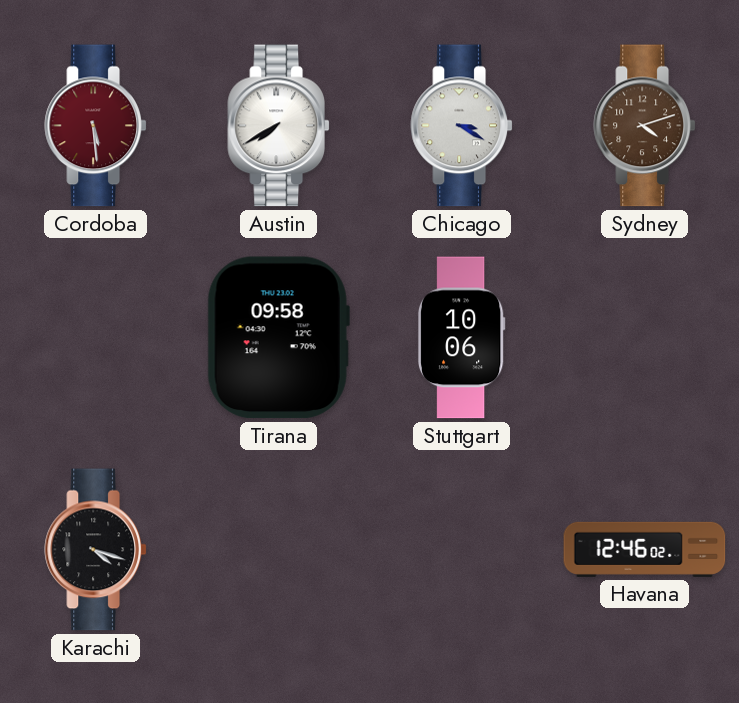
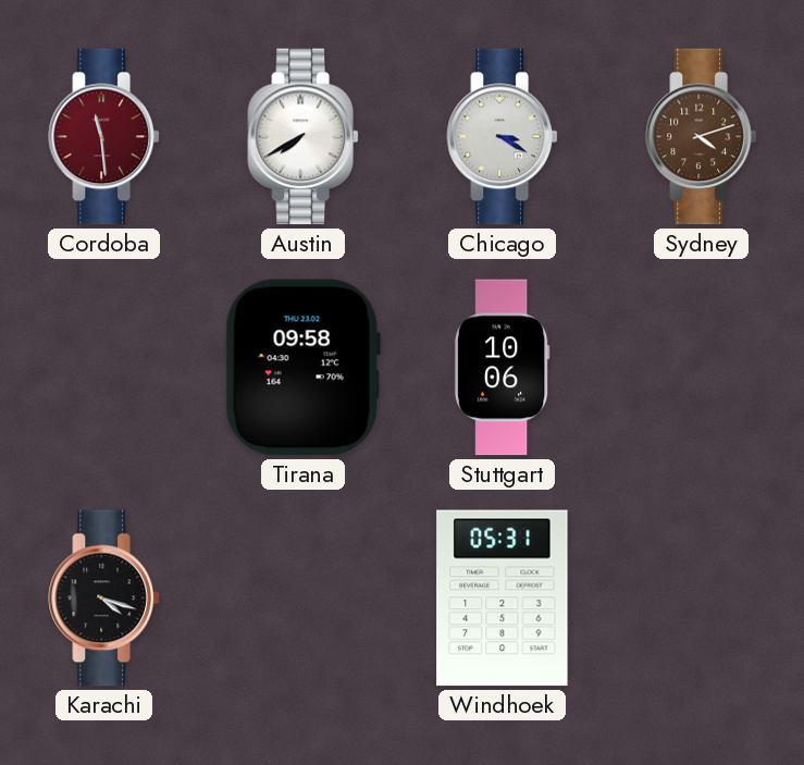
Cordoba: 5:29 -> 11:29 (104, 137)
Windhoek: none -> 05:31 (503, 599)
Havana: 12:46 -> none (645, 549)
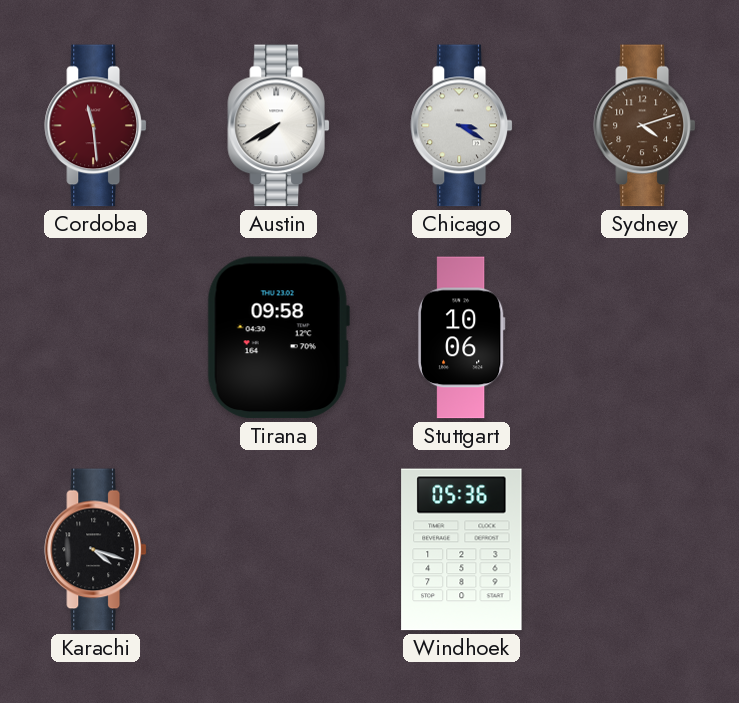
Windhoek: 05:31 -> 05:36 (462, 550)
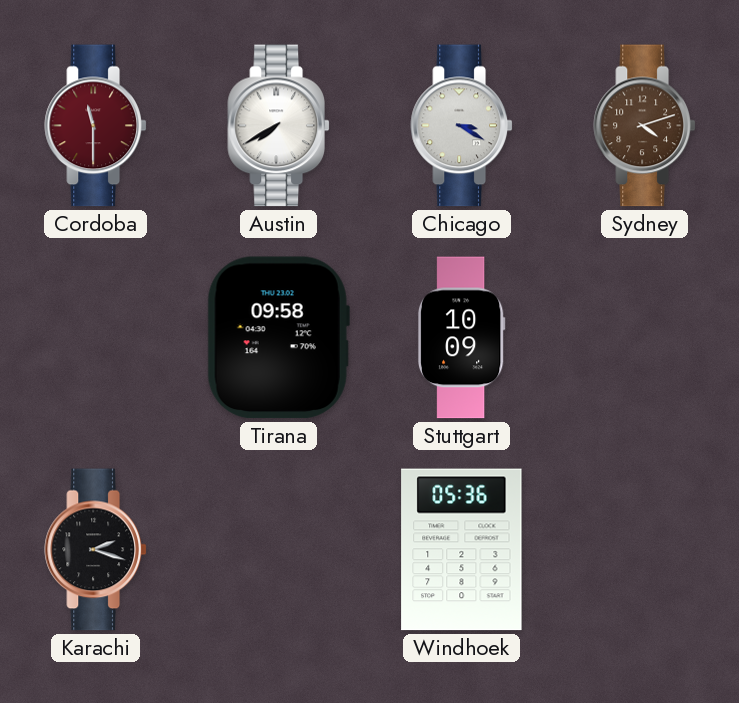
Cordoba: 11:29 -> 11:30 (96, 126)
Stuttgart: 10:06 -> 10:09 (461, 338)
Karachi: 4:18 -> 2:18 (96, 550)
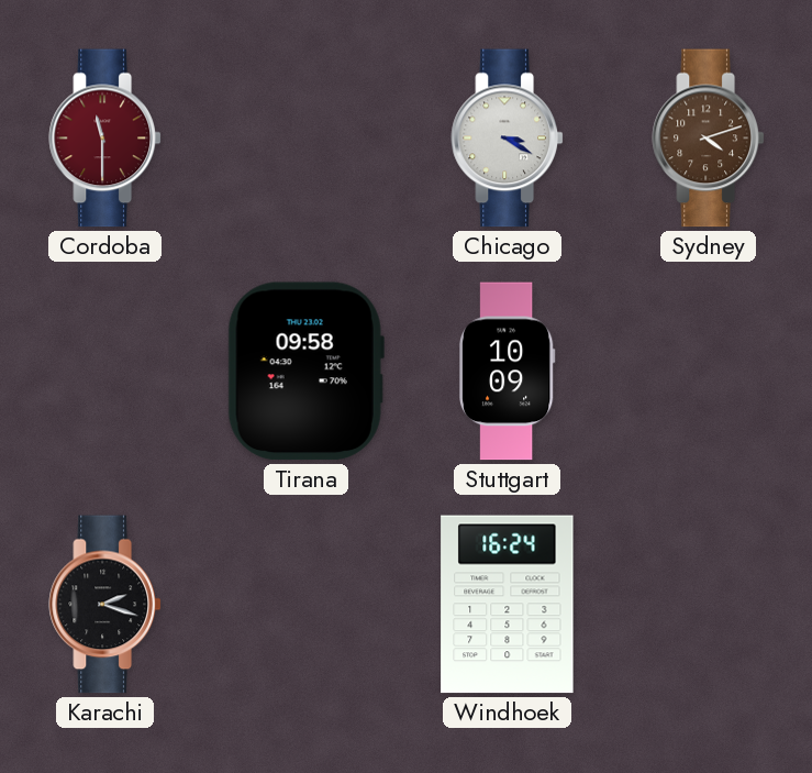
Austin: 7:40 -> none (279, 126)
Windhoek: 05:36 -> 16:24 (508, 605)
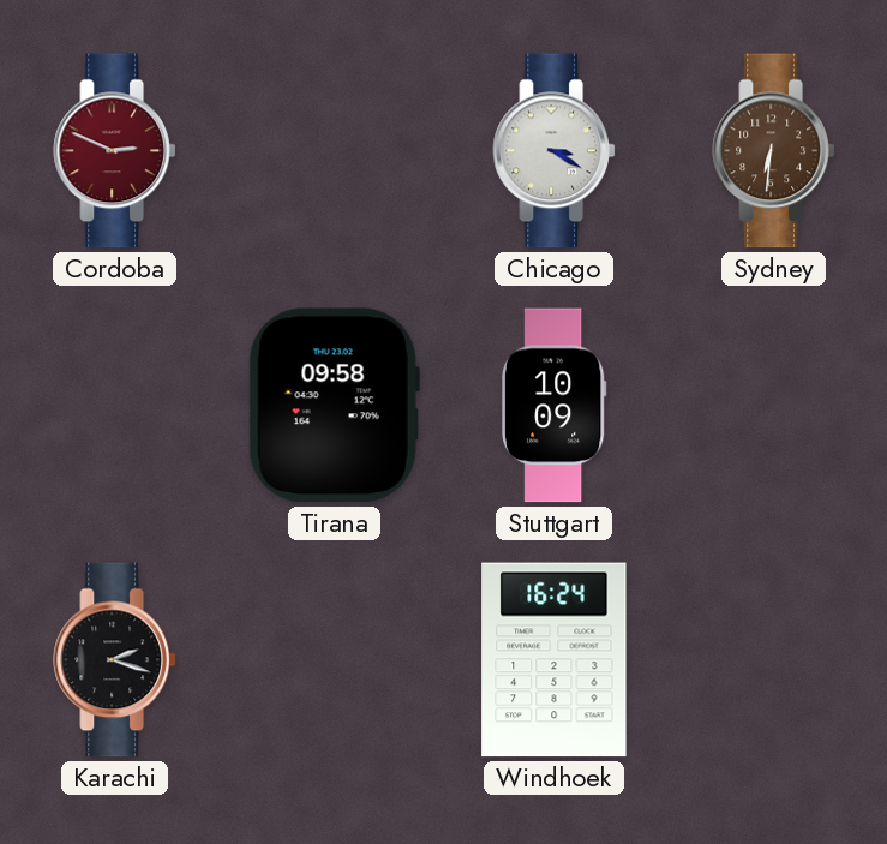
Cordoba: 11:30 -> 2:49 (115, 151)
Sydney: 4:12 -> 6:31 (774, 151)
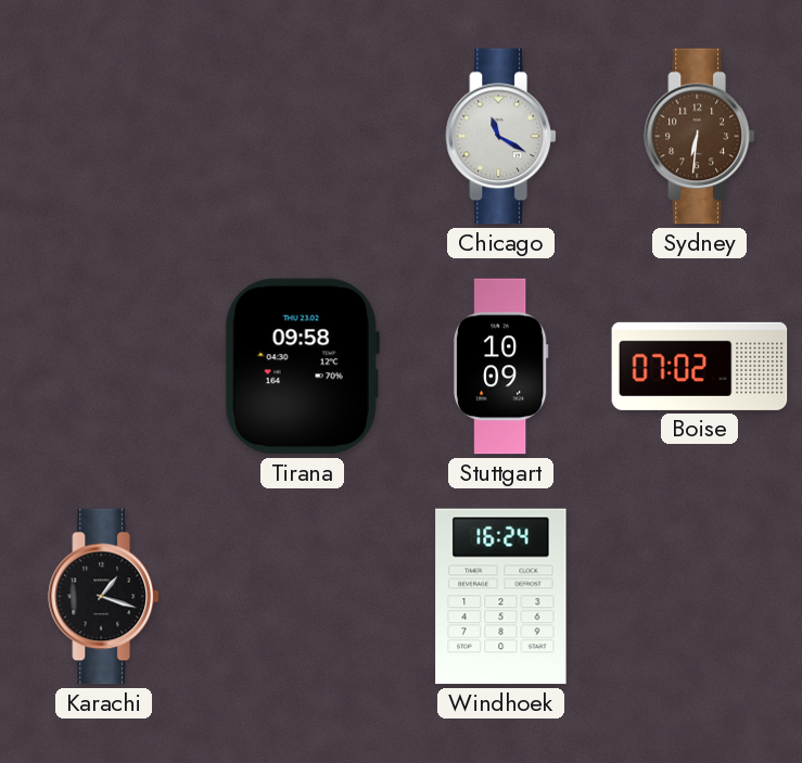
Cordoba: 2:49 -> none (115, 151)
Chicago: 3:20 -> 11:20 (501, 137)
Boise: none -> 07:02 (700, 366)
Karachi: 2:18 -> 1:18 (104, 597)
